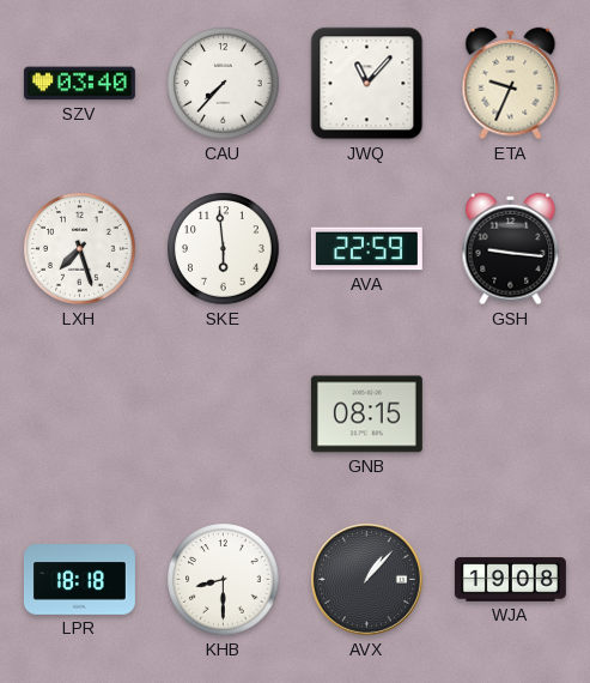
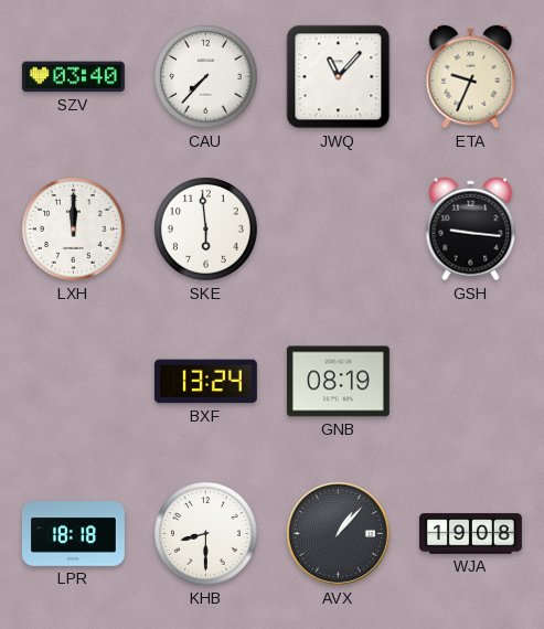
LXH: 7:27 -> 12:00 (74, 230)
AVA: 22:59 -> none (366, 249)
BXF: none -> 13:24 (205, 382)
GNB: 08:15 -> 08:19 (338, 382)
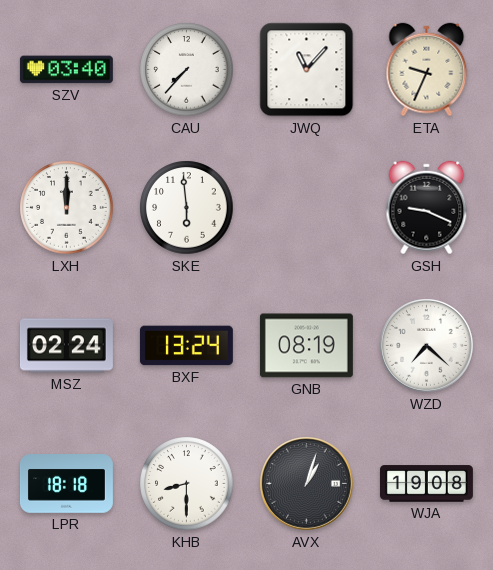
GSH: 9:16 -> 9:19 (427, 208)
MSZ: none -> 02:24 (66, 346)
WZD: none -> 7:22 (427, 346)
AVX: 1:07 -> 1:03 (307, 484)
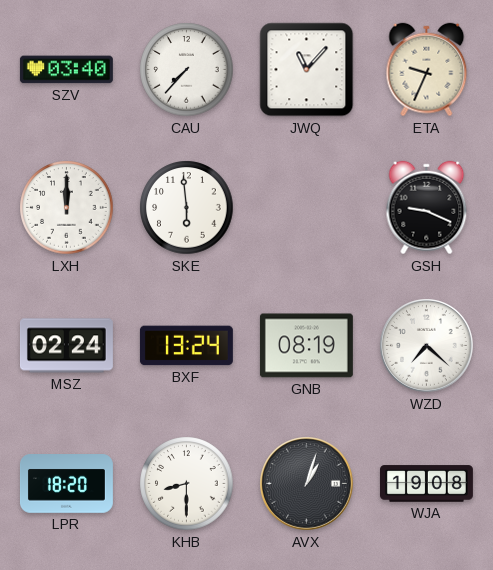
LPR: 18:18 -> 18:20 (66, 484)
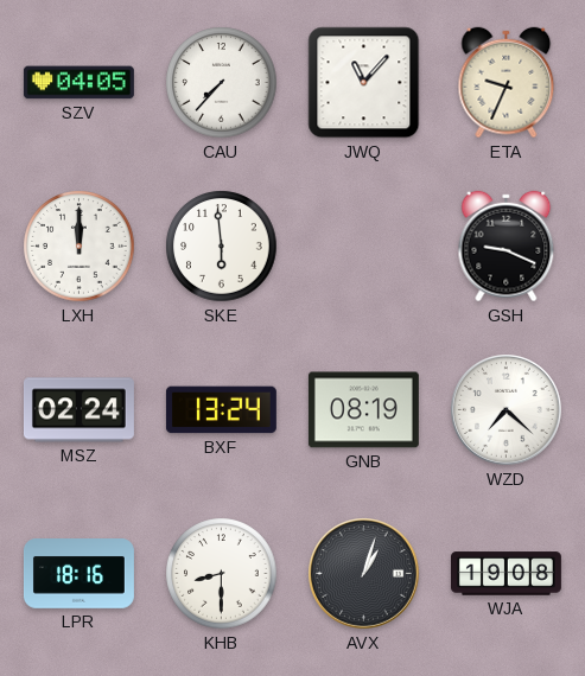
SZV: 03:40 -> 04:05 (78, 83)
LPR: 18:20 -> 18:16 (78, 574)
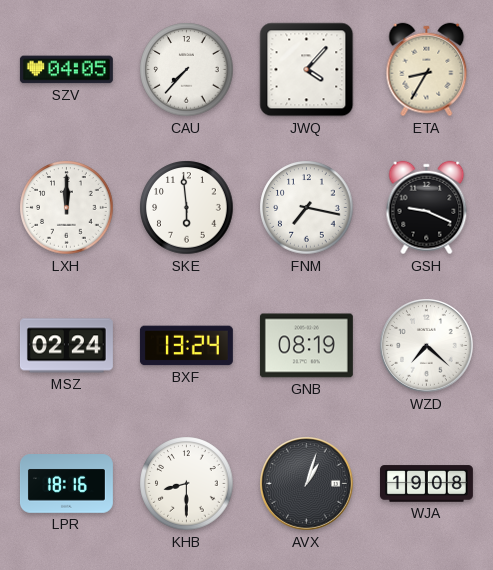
JWQ: 11:07 -> 4:07 (307, 70)
ETA: 9:34 -> 8:35 (427, 70)
FNM: none -> 7:17 (307, 208)
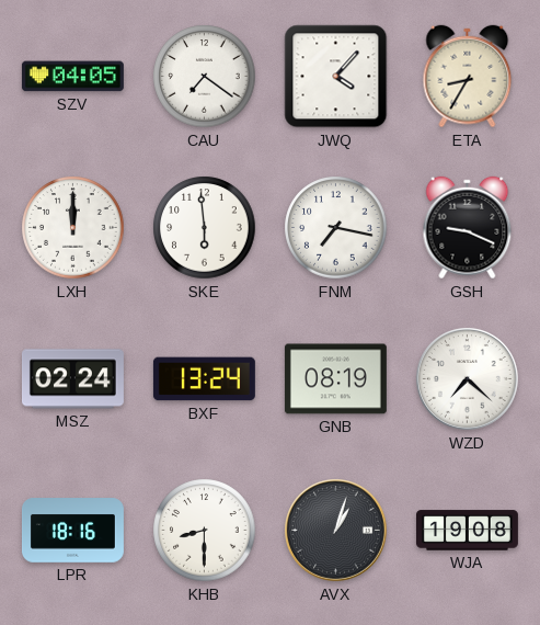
CAU: 7:37 -> 7:21 (205, 77)
